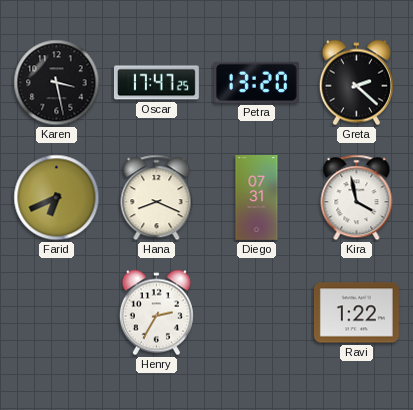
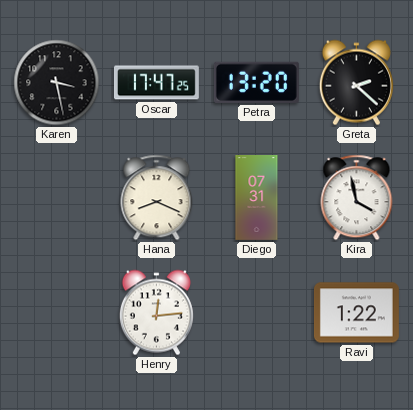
Farid: 6:41 -> none (57, 198)
Henry: 2:35 -> 12:14 (156, 313)
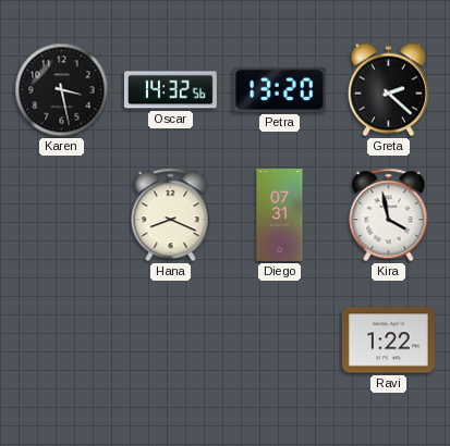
Oscar: 17:47 -> 14:32 (170, 90)
Henry: 12:14 -> none (156, 313)
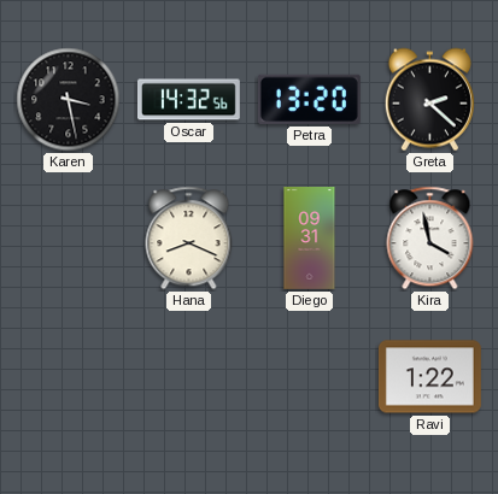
Diego: 07:31 -> 09:31 (310, 239)
